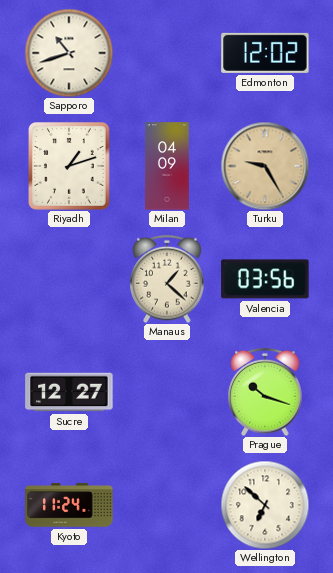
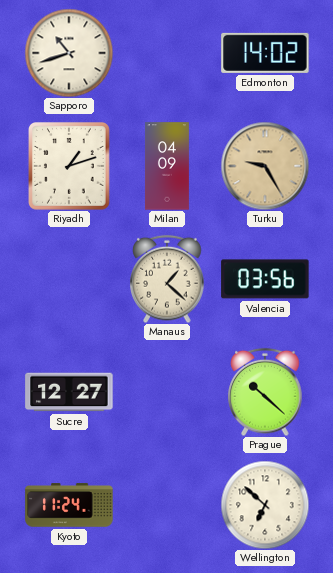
Edmonton: 12:02 -> 14:02 (265, 53)
Prague: 10:18 -> 10:22 (265, 392)
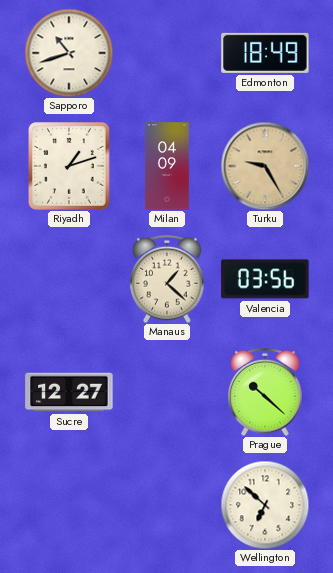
Edmonton: 14:02 -> 18:49 (265, 53)
Kyoto: 11:24 -> none (69, 505)
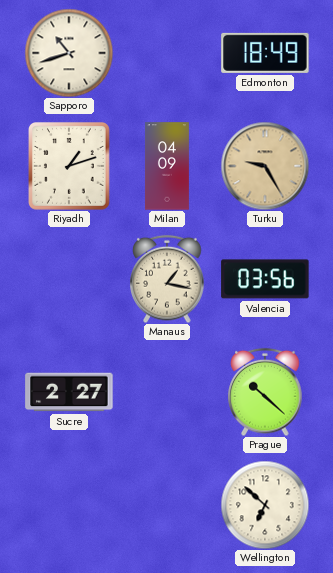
Manaus: 1:22 -> 1:17 (167, 279)
Sucre: 12:27 -> 2:27 (69, 392)
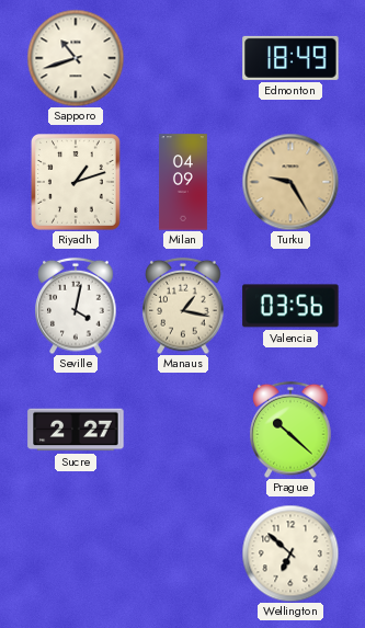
Seville: none -> 4:02 (76, 306)
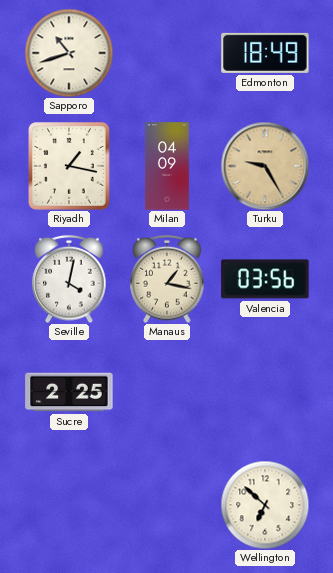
Riyadh: 1:12 -> 1:17 (70, 167)
Sucre: 2:27 -> 2:25 (69, 392)
Prague: 10:22 -> none (290, 430)
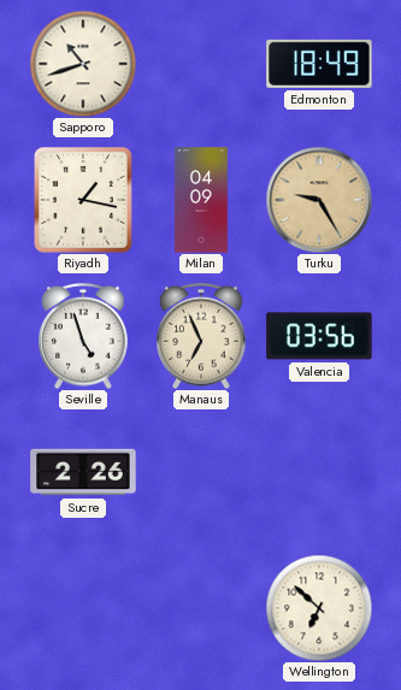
Seville: 4:02 -> 4:57 (83, 336)
Manaus: 1:17 -> 6:56 (201, 336)
Sucre: 2:25 -> 2:26 (83, 472)
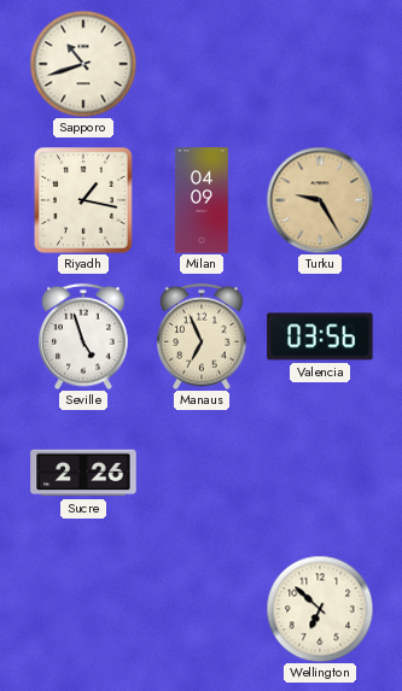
Edmonton: 18:49 -> none (319, 64)
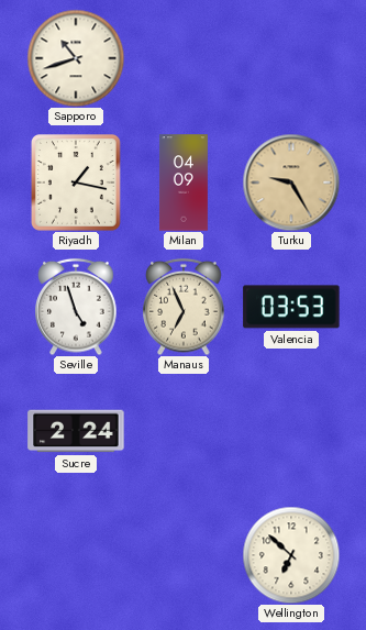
Valencia: 03:56 -> 03:53 (291, 307)
Sucre: 2:26 -> 2:24 (76, 431)
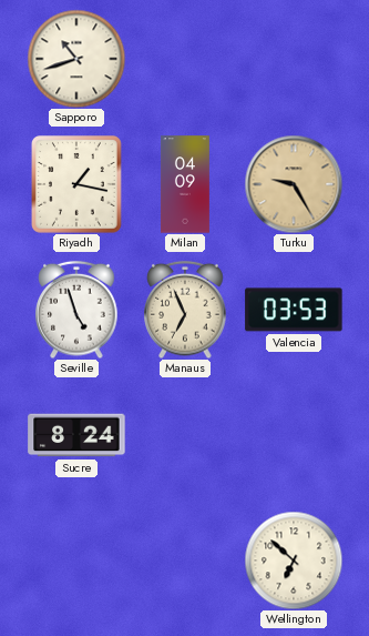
Sucre: 2:24 -> 8:24 (76, 435)
